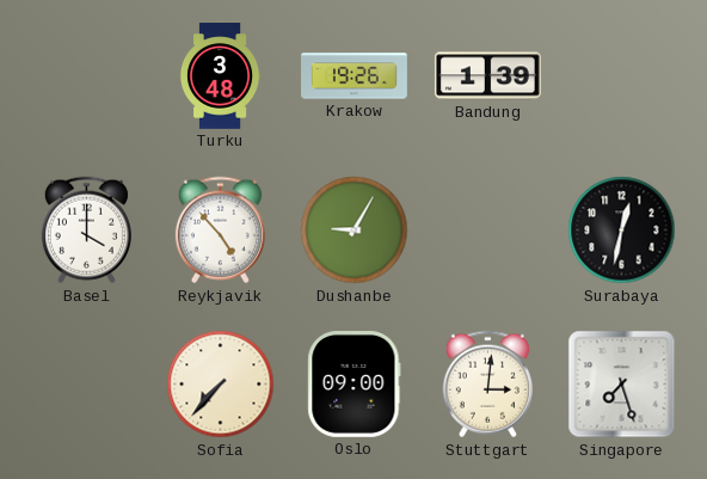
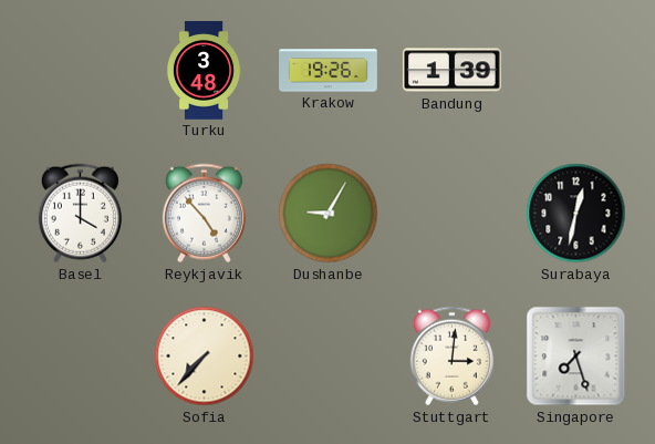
Oslo: 09:00 -> none (355, 385)
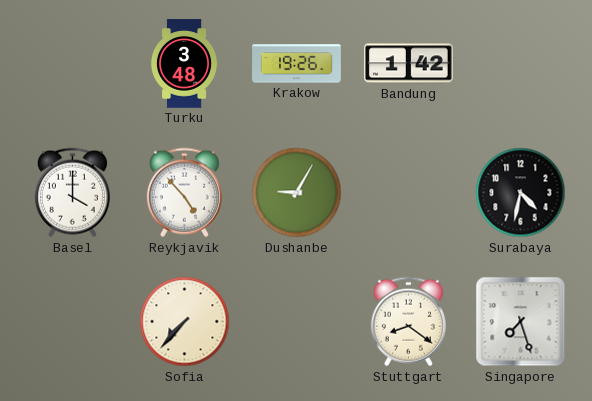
Bandung: 1:39 -> 1:42 (408, 64)
Surabaya: 12:32 -> 4:32 (521, 193)
Stuttgart: 3:01 -> 8:21 (408, 322)
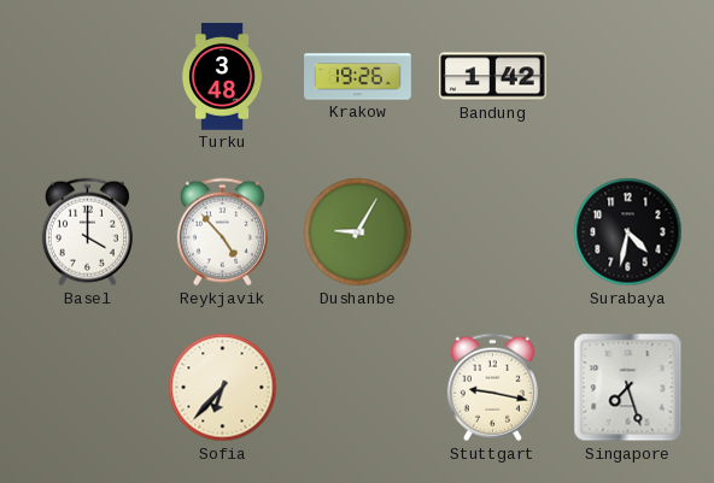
Sofia: 7:37 -> 6:37 (223, 388)
Stuttgart: 8:21 -> 9:17 (492, 388)
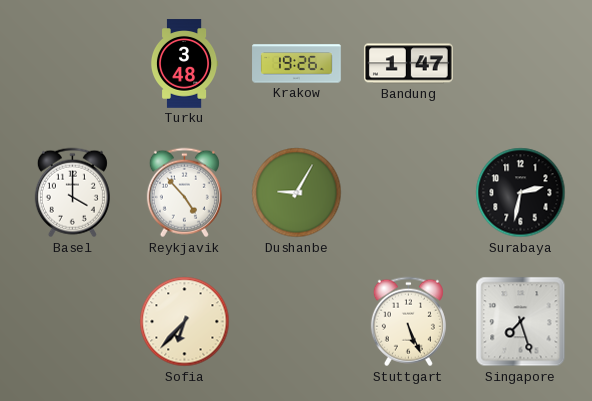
Bandung: 1:42 -> 1:47 (408, 64)
Surabaya: 4:32 -> 2:32 (521, 193)
Stuttgart: 9:17 -> 5:26 (408, 322)
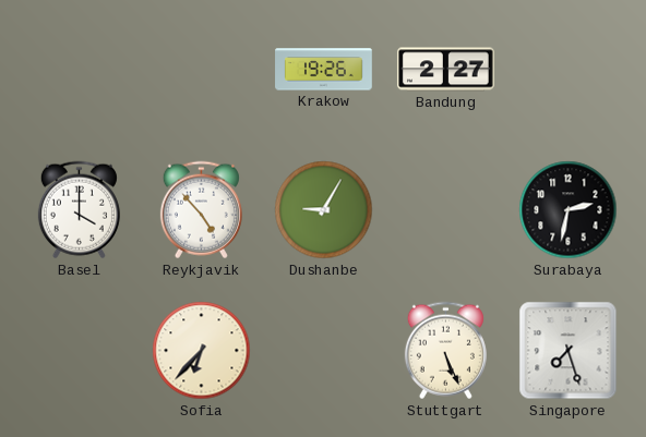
Turku: 3:48 -> none (184, 64)
Bandung: 1:47 -> 2:27 (445, 70)
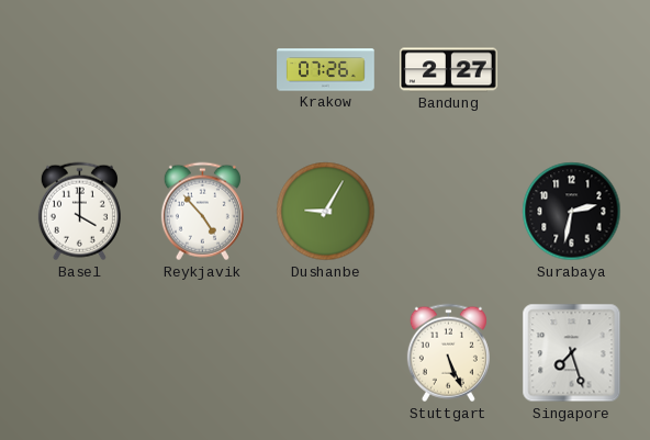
Krakow: 19:26 -> 07:26 (326, 70)
Sofia: 6:37 -> none (202, 351)
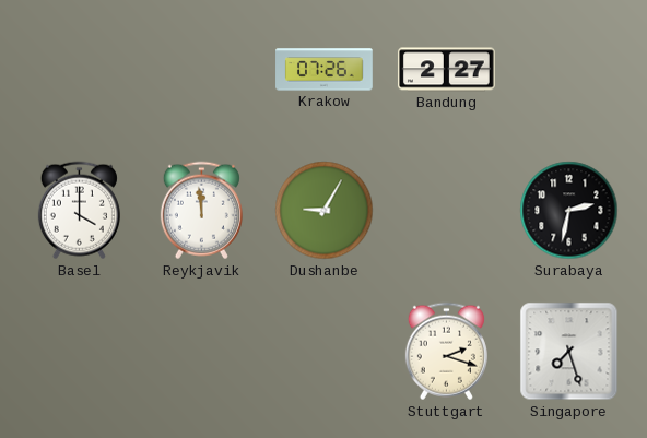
Reykjavik: 4:53 -> 11:59 (201, 211)
Stuttgart: 5:26 -> 2:18 (446, 352)
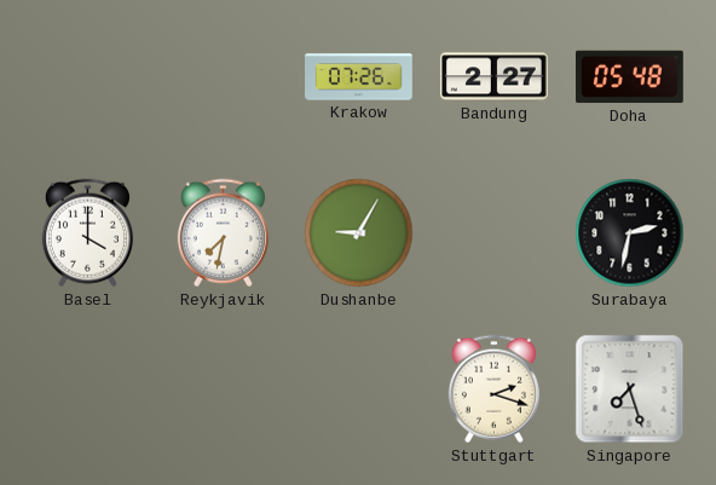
Doha: none -> 05:48 (630, 77)
Reykjavik: 11:59 -> 7:32 (223, 233)
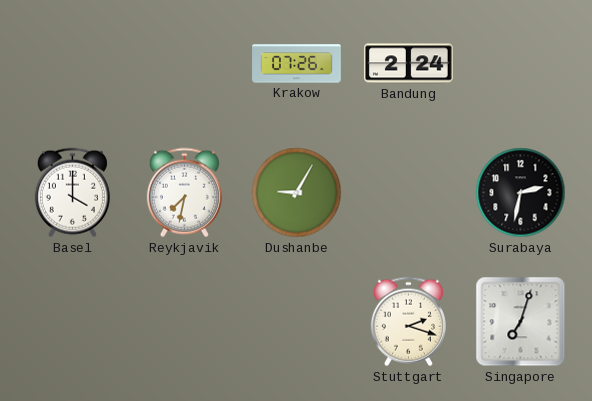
Bandung: 2:27 -> 2:24 (408, 64)
Doha: 05:48 -> none (630, 77)
Singapore: 7:27 -> 7:03 (521, 322)
